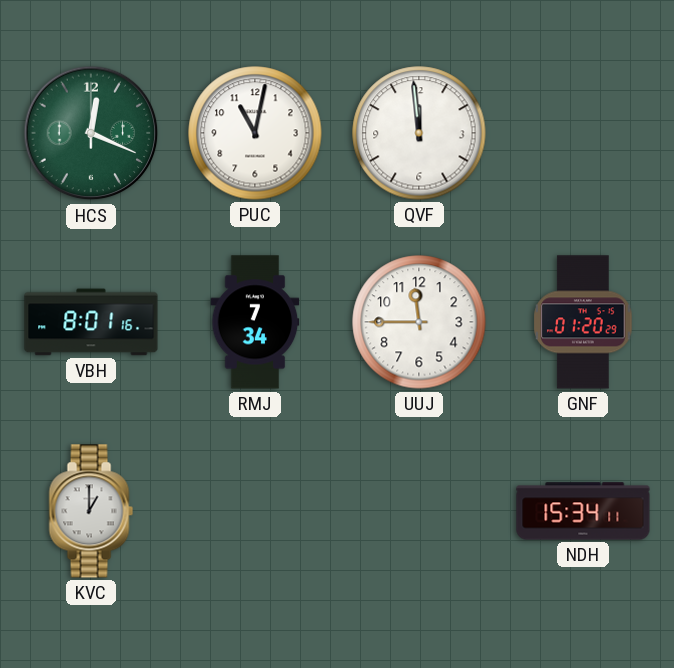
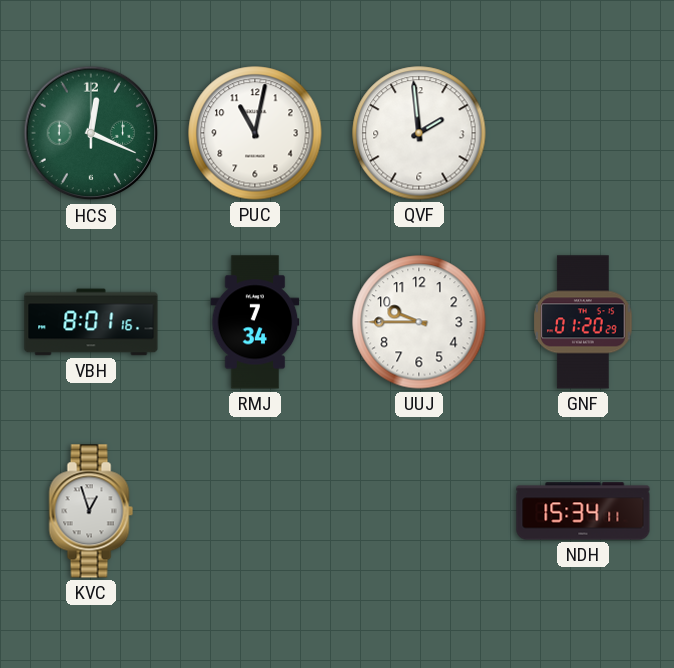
QVF: 11:59 -> 1:59 (419, 133)
UUJ: 11:45 -> 9:45 (419, 322)
KVC: 1:00 -> 12:57 (91, 511)
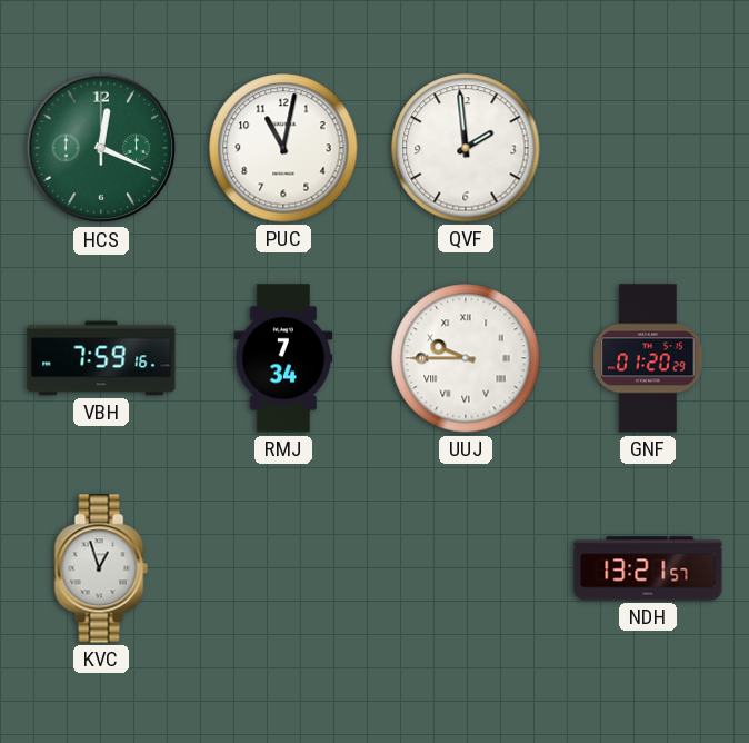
VBH: 8:01 -> 7:59 (101, 358)
UUJ numerals: Arabic -> Roman (466, 358)
NDH: 15:34 -> 13:21 (648, 568)
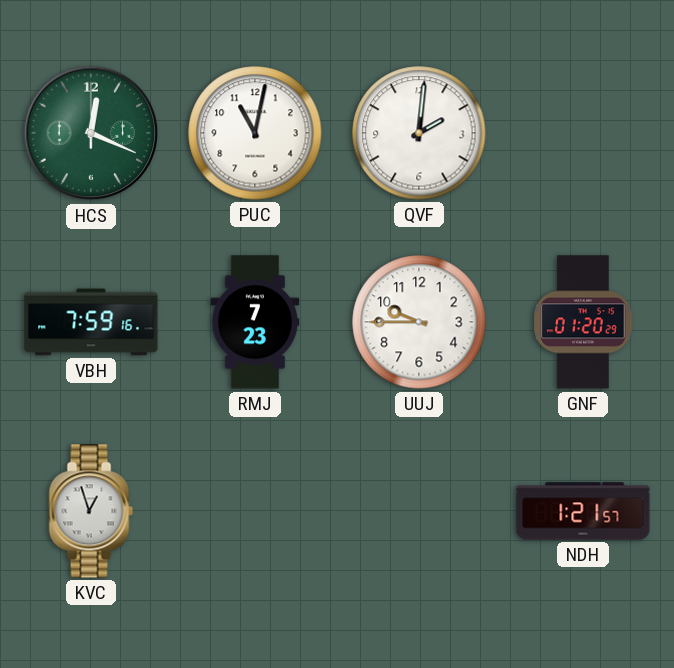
QVF: 1:59 -> 2:01 (419, 133)
RMJ: 7:34 -> 7:23 (255, 322)
UUJ numerals: Roman -> Arabic (419, 322)
NDH: 13:21 -> 1:21 (583, 511)
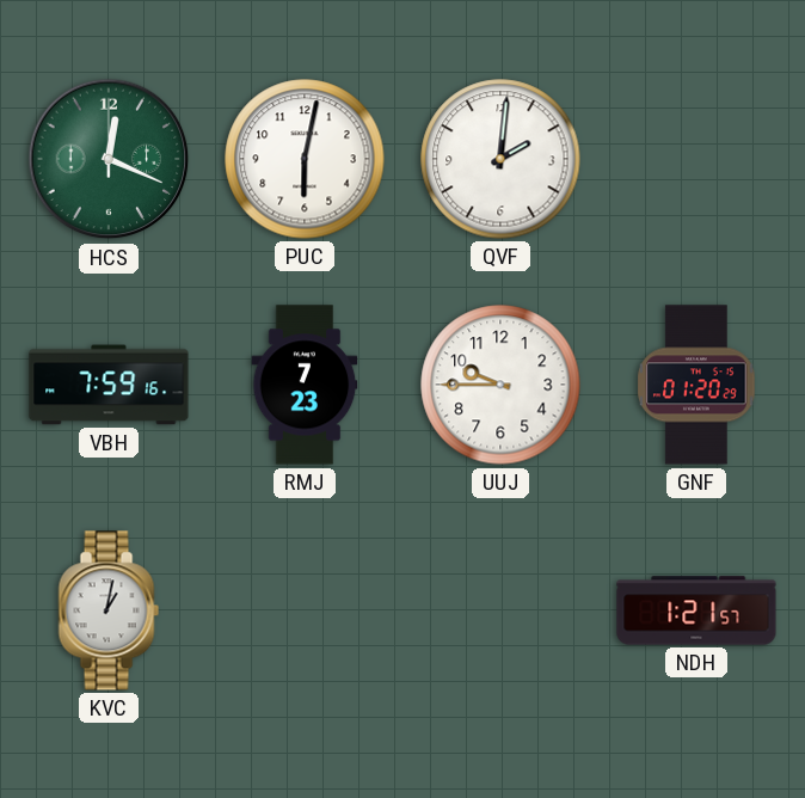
PUC: 11:02 -> 6:02 (305, 159)
KVC: 12:57 -> 1:02 (109, 610)
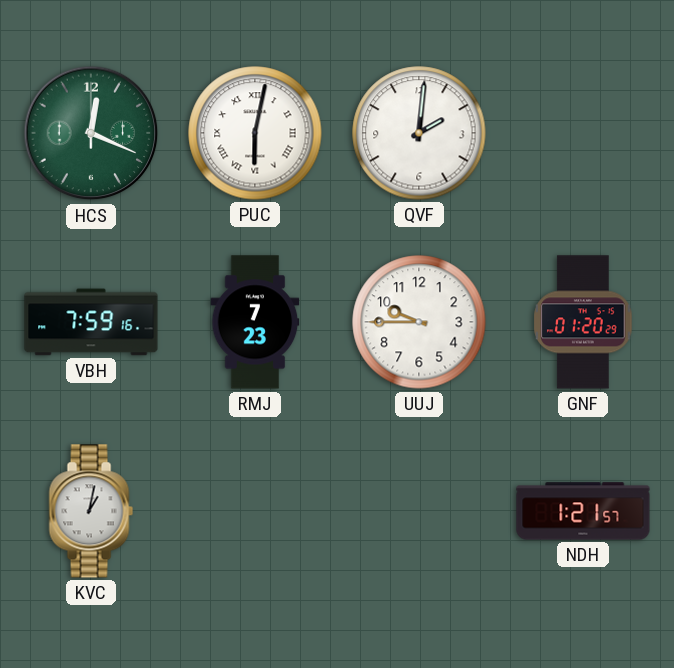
PUC numerals: Arabic -> Roman (255, 133)
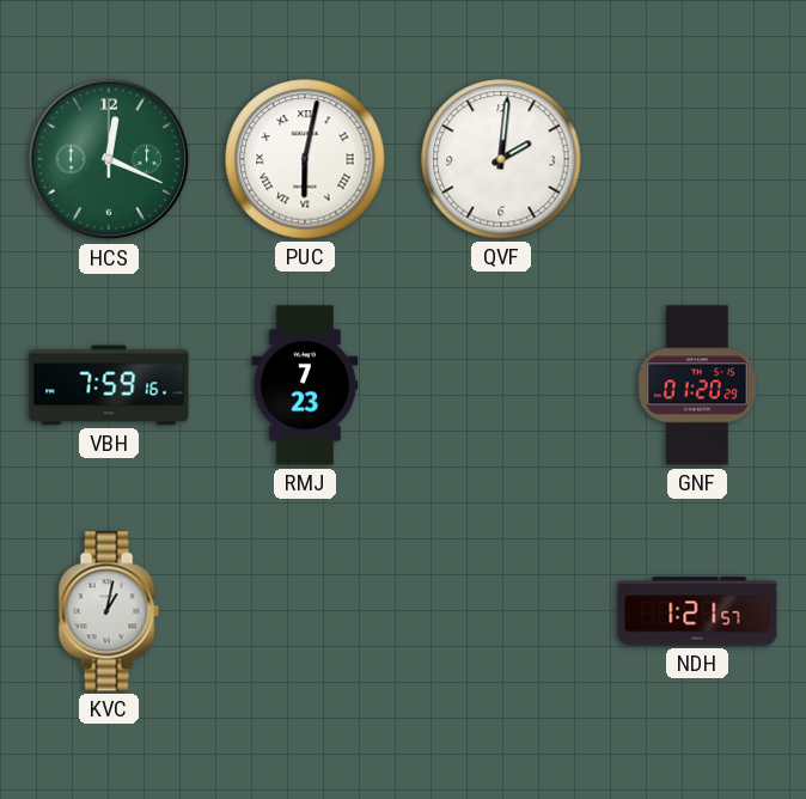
UUJ: 9:45 -> none (419, 322)
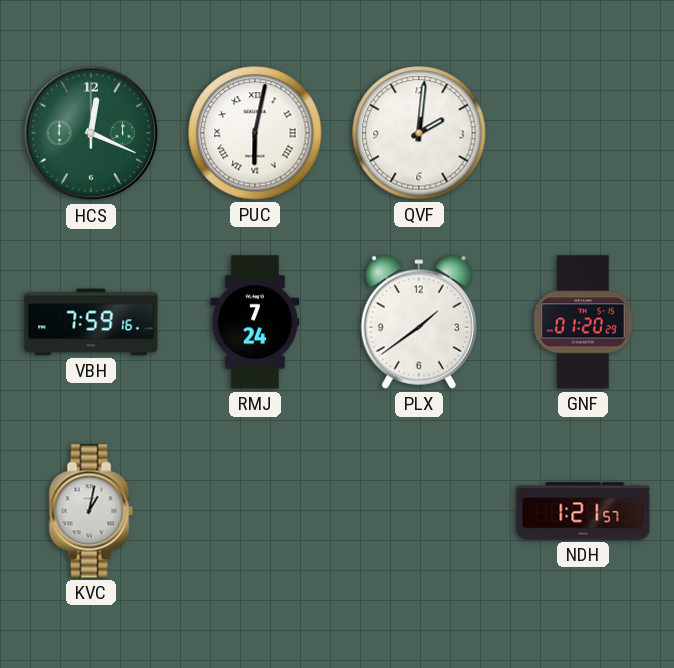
RMJ: 7:23 -> 7:24 (255, 322)
PLX: none -> 1:39 (419, 322)
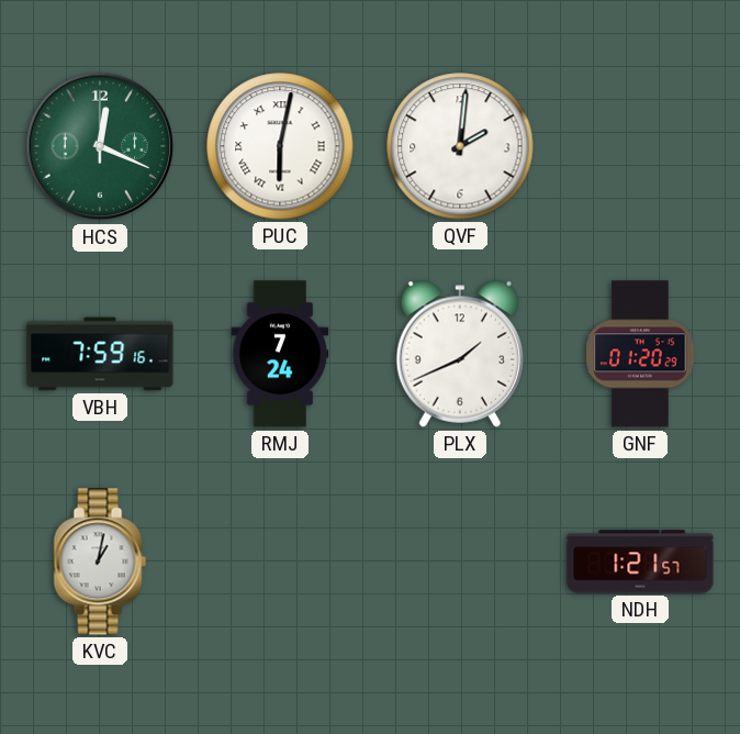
PLX: 1:39 -> 1:41 (460, 354)
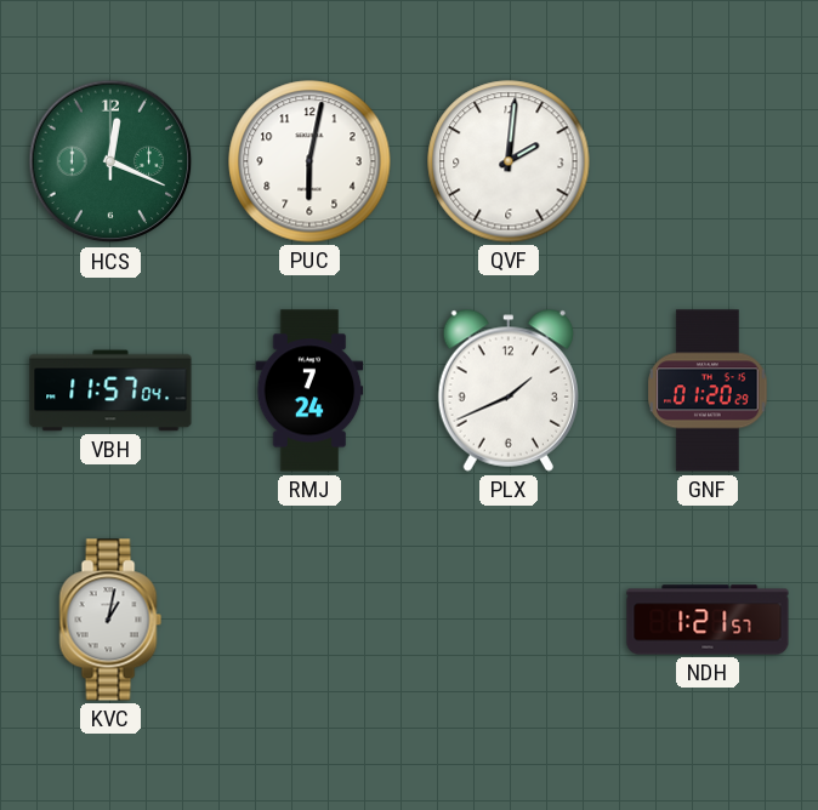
PUC numerals: Roman -> Arabic (309, 161)
VBH: 7:59 -> 11:57 (110, 390)
